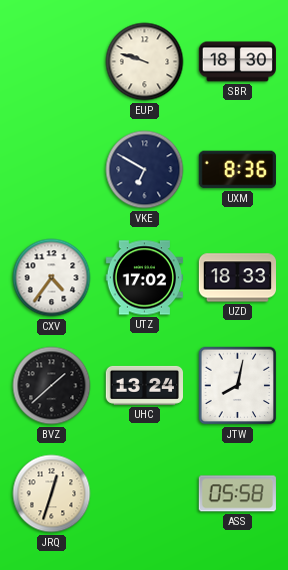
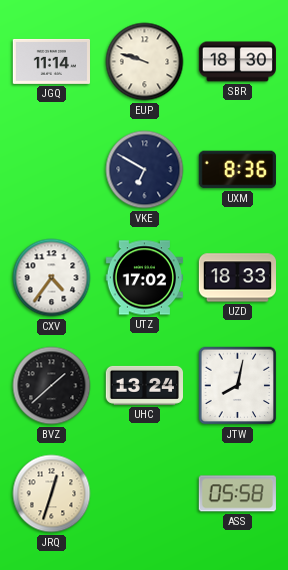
JGQ: none -> 11:14 (51, 61)
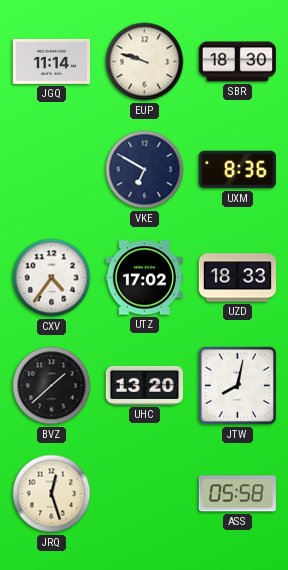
UHC: 13:24 -> 13:20 (144, 385)
JRQ: 12:33 -> 12:27 (52, 494)
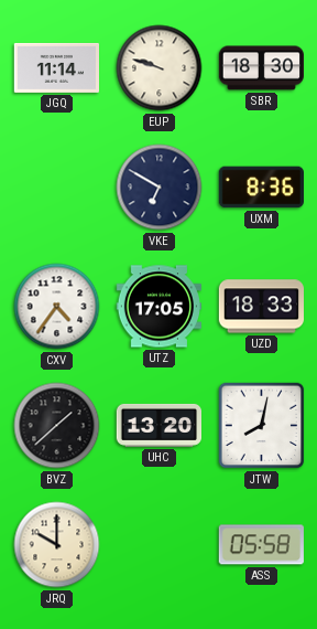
UTZ: 17:02 -> 17:05 (158, 307)
JRQ: 12:27 -> 10:00 (57, 545)
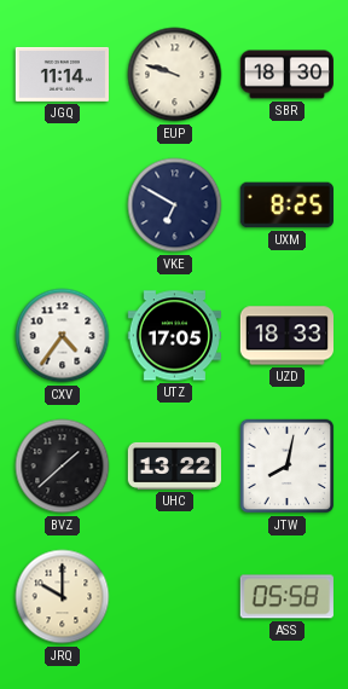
UXM: 8:36 -> 8:25 (286, 205)
UHC: 13:20 -> 13:22 (174, 465)
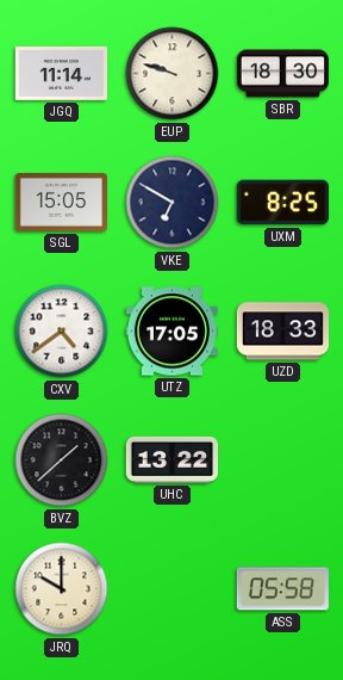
SGL: none -> 15:05 (61, 203)
CXV: 4:36 -> 4:39 (62, 332)
JTW: 8:02 -> none (288, 467)
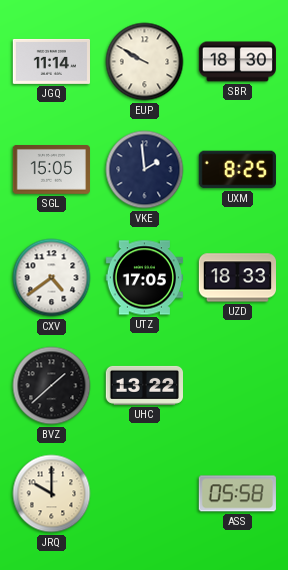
EUP: 9:48 -> 9:50 (145, 62)
VKE: 6:50 -> 1:59 (145, 170)
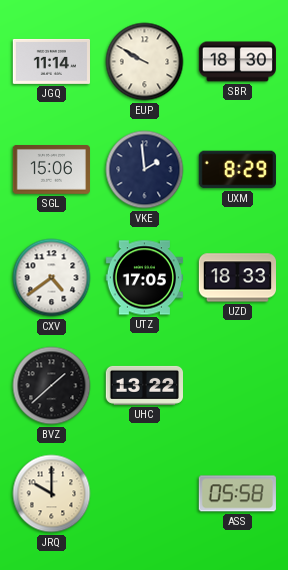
SGL: 15:05 -> 15:06 (51, 170)
UXM: 8:25 -> 8:29 (237, 170)
